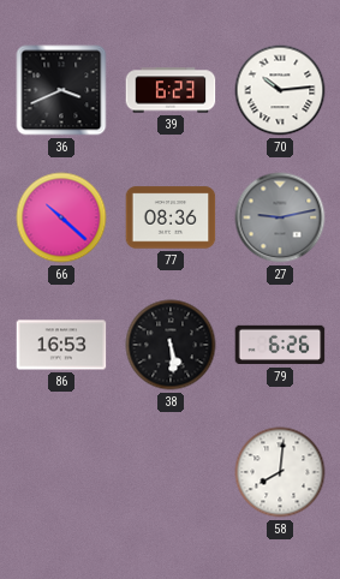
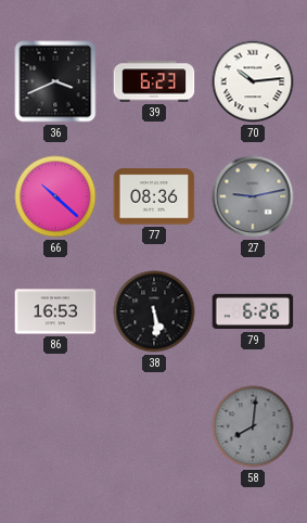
58 dial: white -> grey (253, 426)
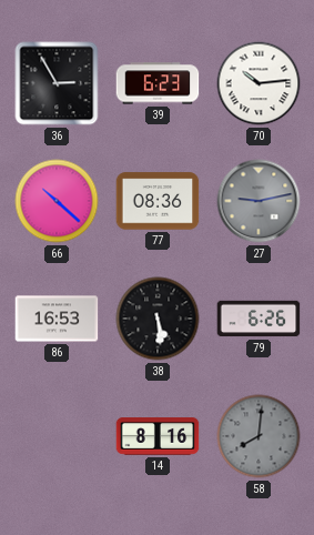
36: 3:41 -> 2:55 (57, 83)
14: none -> 8:16 (158, 436)
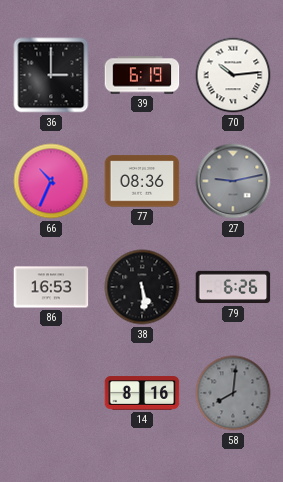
36: 2:55 -> 3:00 (51, 75)
39: 6:23 -> 6:19 (142, 75)
66: 10:22 -> 10:34 (51, 181)
